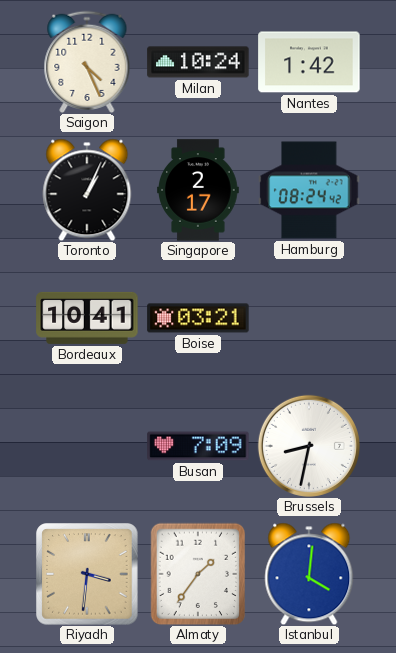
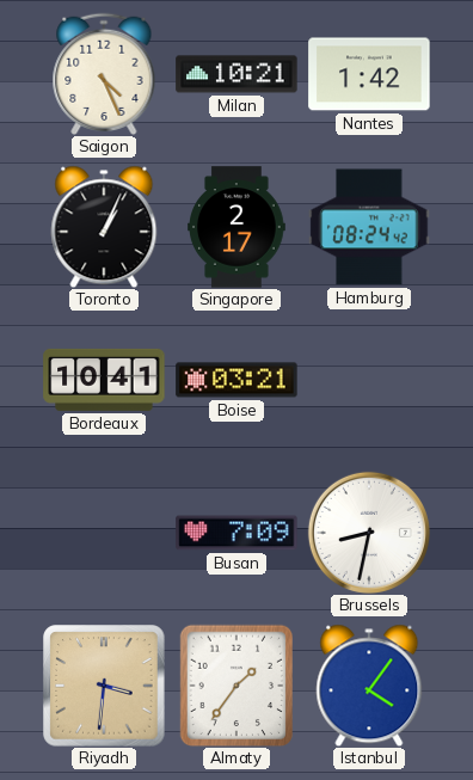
Milan: 10:24 -> 10:21 (236, 74)
Istanbul: 4:01 -> 4:06 (369, 686)
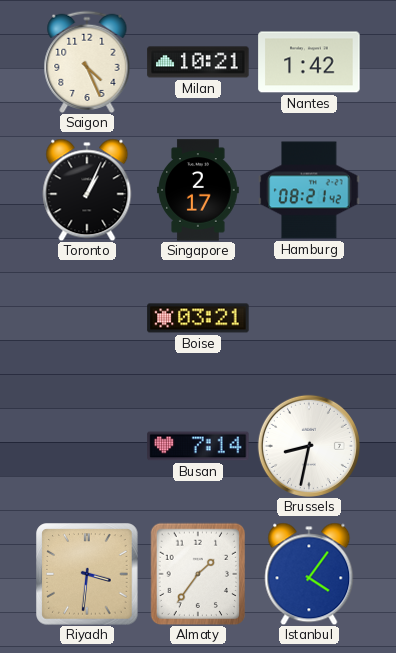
Hamburg: 08:24 -> 08:21 (309, 190)
Bordeaux: 10:41 -> none (104, 380)
Busan: 7:09 -> 7:14 (198, 446)
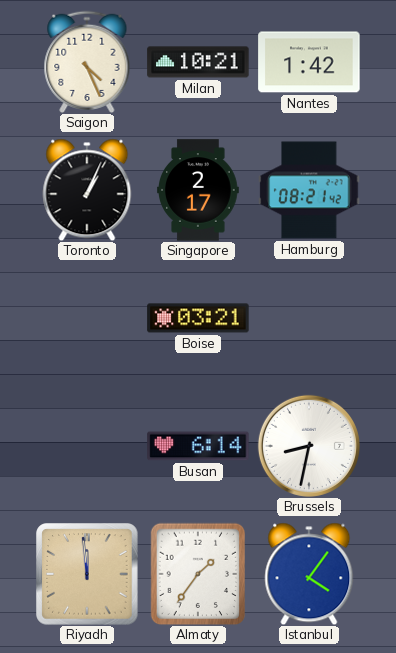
Busan: 7:14 -> 6:14 (198, 446)
Riyadh: 3:31 -> 11:59 (87, 574)
